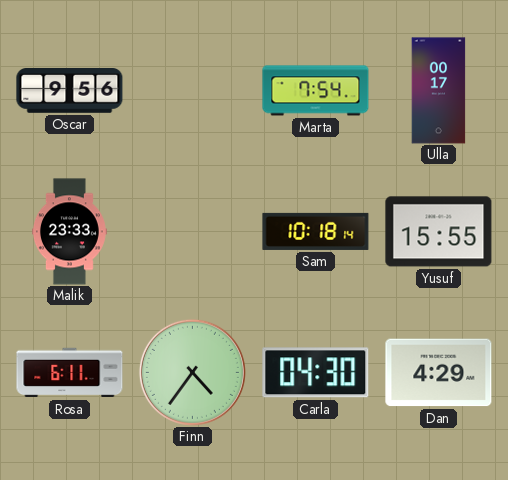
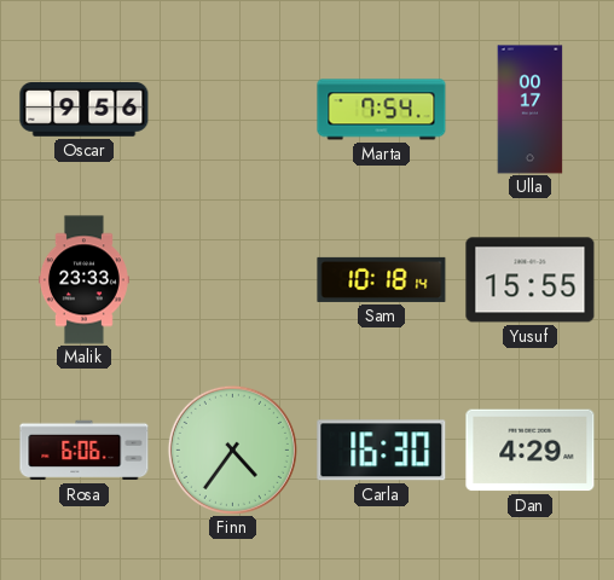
Rosa: 6:11 -> 6:06 (85, 451)
Carla: 04:30 -> 16:30 (382, 451)
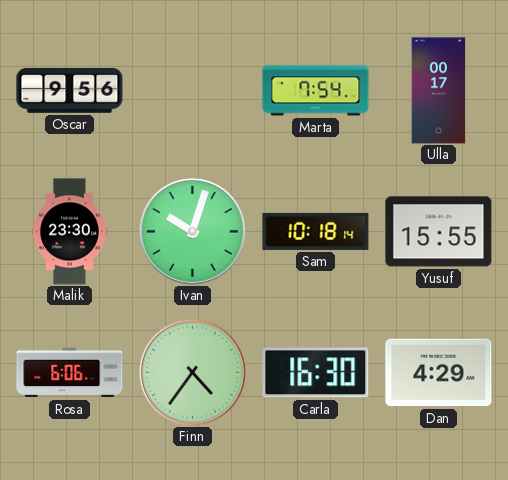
Malik: 23:33 -> 23:30 (70, 232)
Ivan: none -> 10:03 (192, 231)
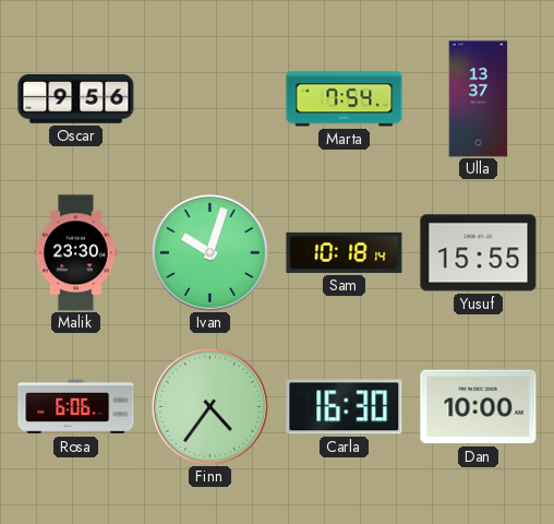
Ulla: 00:17 -> 13:37 (479, 99)
Dan: 4:29 -> 10:00 (479, 407)
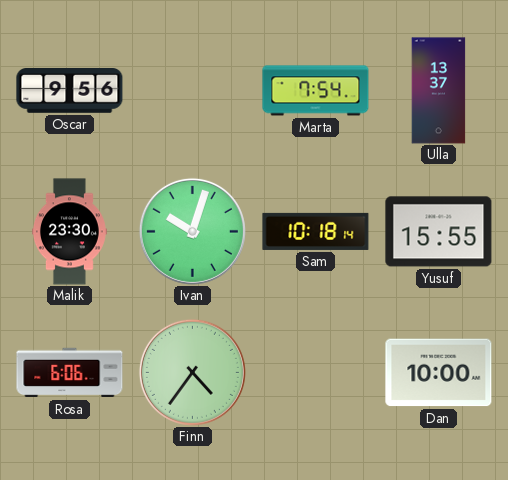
Carla: 16:30 -> none (345, 407)
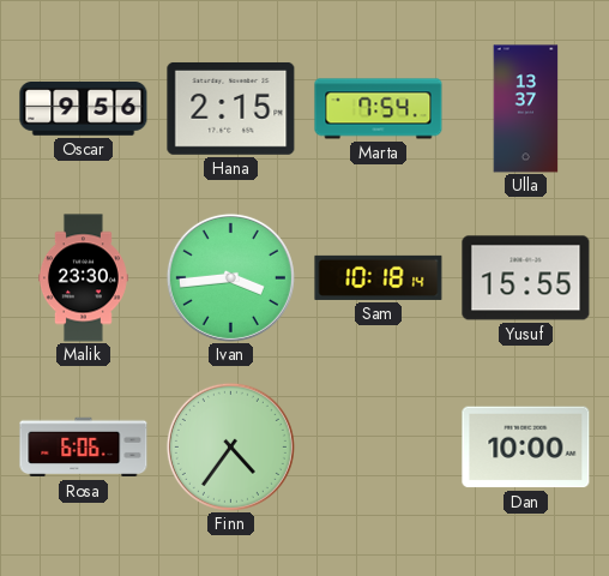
Hana: none -> 2:15 (231, 108)
Ivan: 10:03 -> 3:44 (230, 277)
